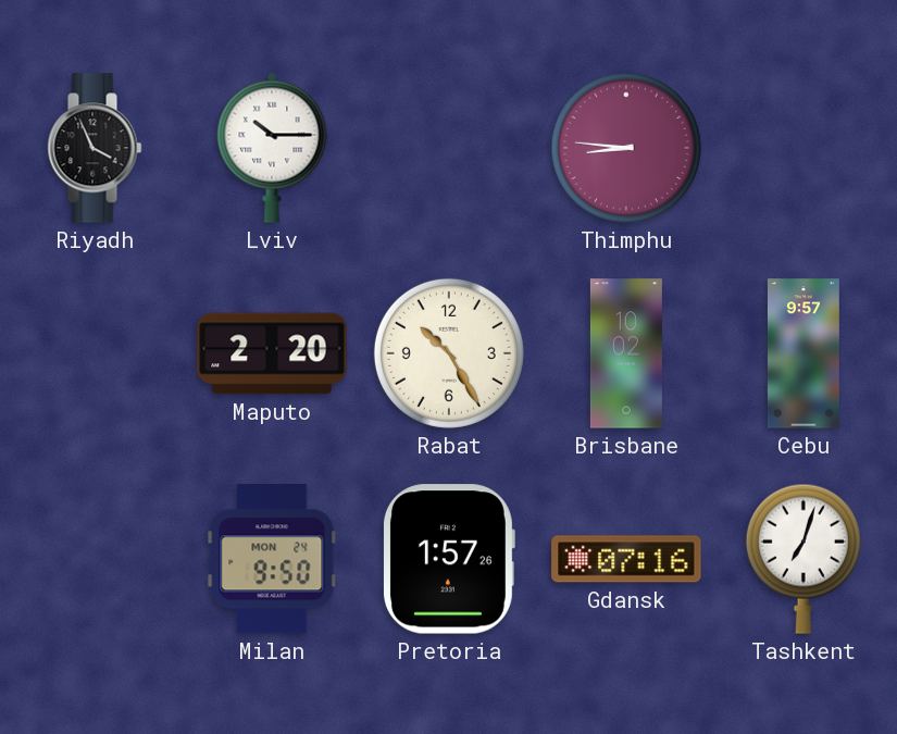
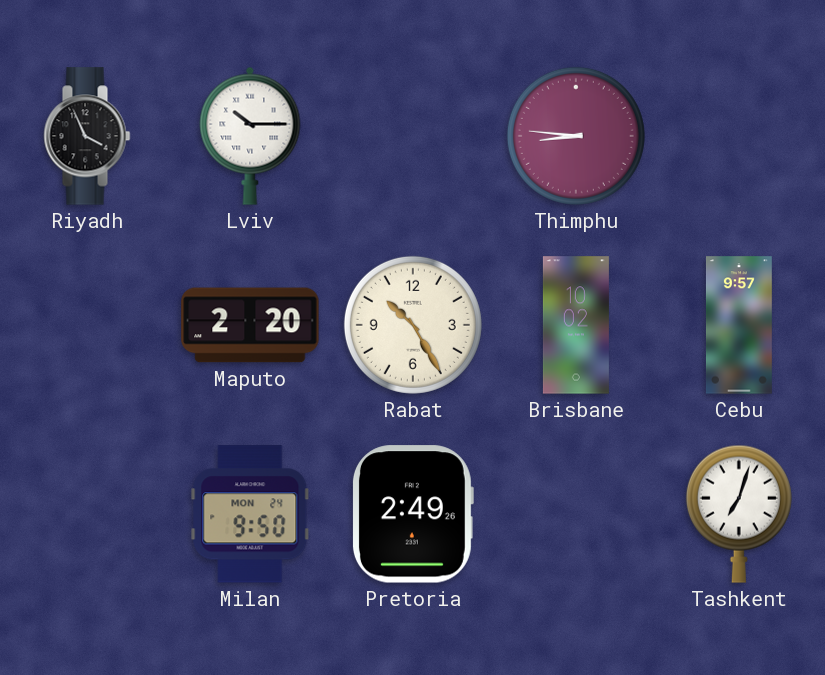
Pretoria: 1:57 -> 2:49 (412, 514)
Gdansk: 07:16 -> none (626, 559)
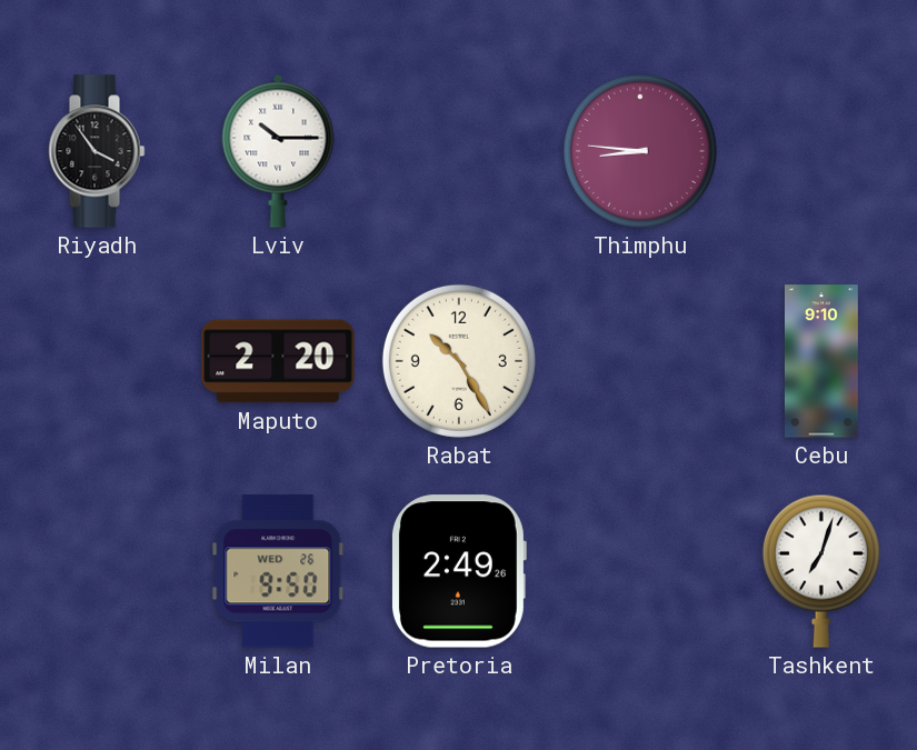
Riyadh: 3:56 -> 3:54 (97, 151)
Brisbane: 10:02 -> none (576, 325)
Cebu: 9:57 -> 9:10 (821, 361)
Milan date: MON 24 -> WED 26 (278, 571)
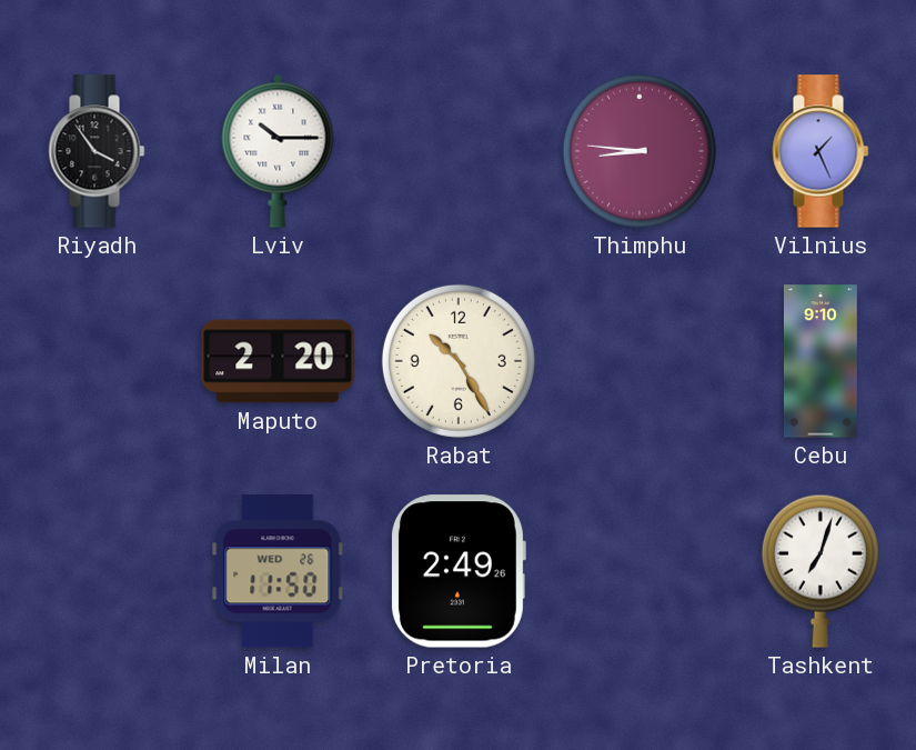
Vilnius: none -> 1:26 (821, 151)
Milan: 9:50 -> 11:50 (278, 571)
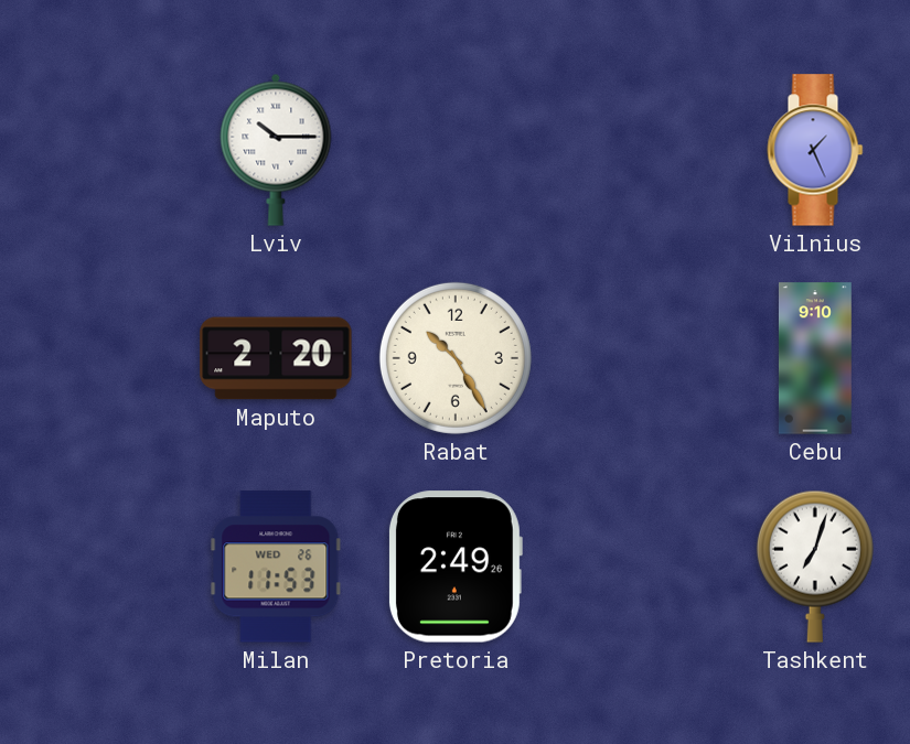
Riyadh: 3:54 -> none (97, 151)
Thimphu: 8:46 -> none (640, 151)
Milan: 11:50 -> 11:53 (276, 567)
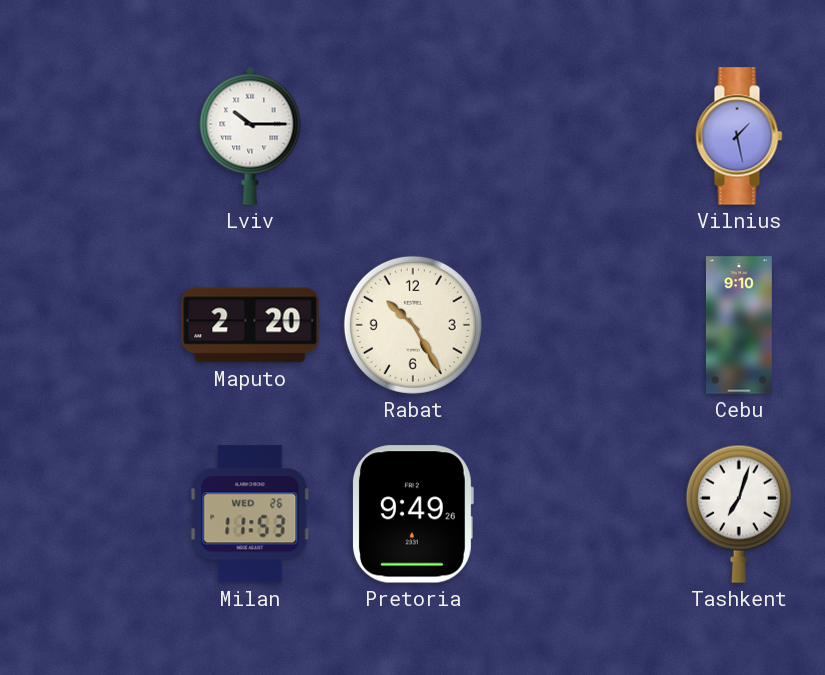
Vilnius: 1:26 -> 1:28 (739, 136)
Pretoria: 2:49 -> 9:49 (412, 514)
